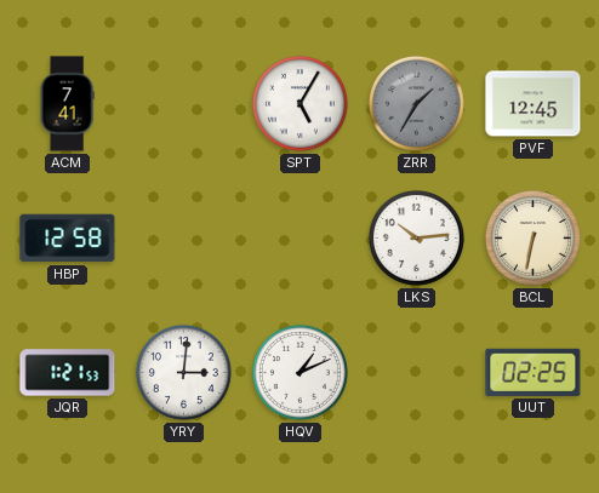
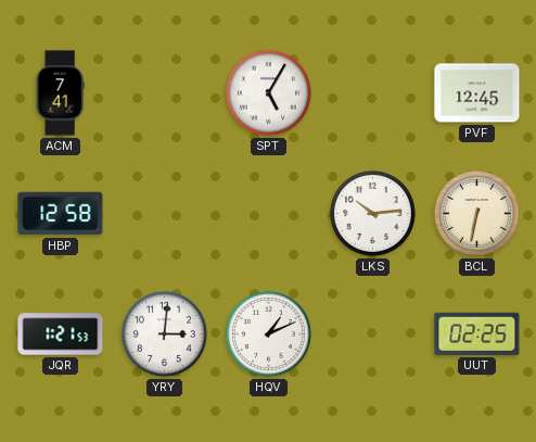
ZRR: 1:35 -> none (416, 103)
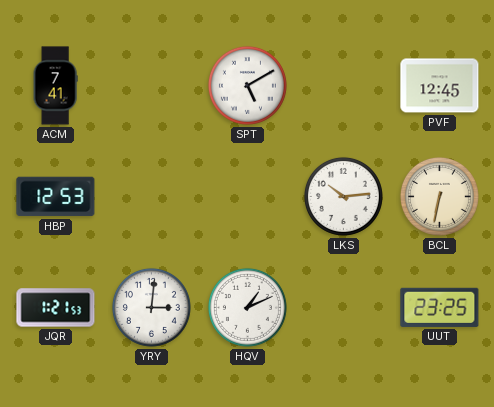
SPT: 5:05 -> 5:10 (247, 85)
HBP: 12:58 -> 12:53 (56, 197)
UUT: 02:25 -> 23:25 (440, 307)
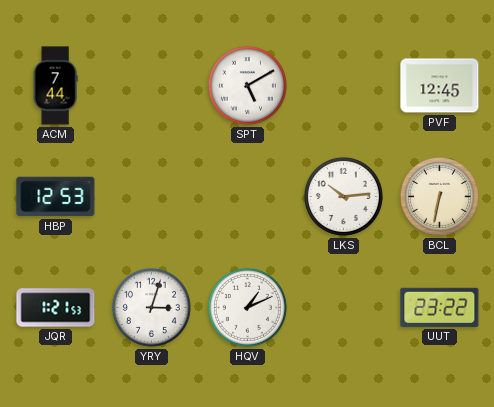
ACM: 7:41 -> 7:44 (55, 86)
YRY: 3:01 -> 3:03 (151, 307)
UUT: 23:25 -> 23:22 (440, 307)
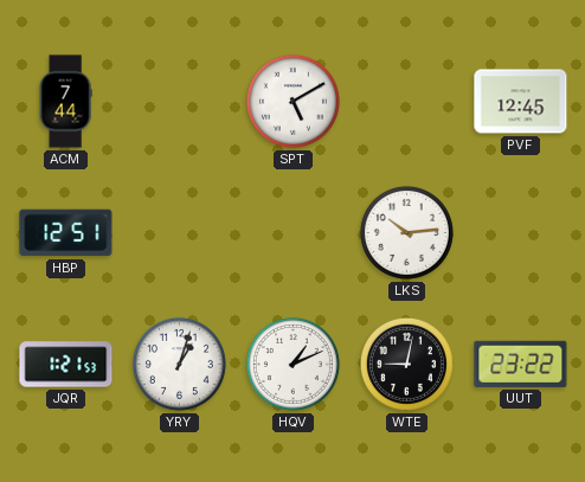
HBP: 12:53 -> 12:51 (66, 233)
BCL: 6:32 -> none (439, 196)
YRY: 3:03 -> 1:03 (179, 364)
WTE: none -> 9:02 (406, 364)
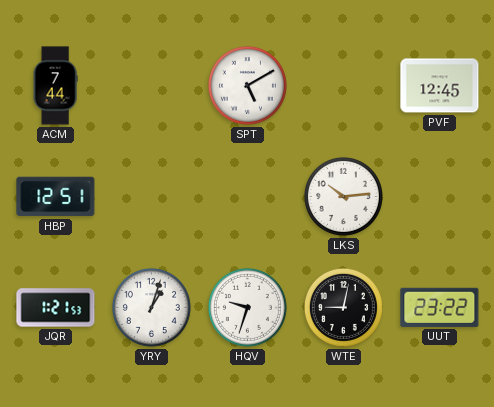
HQV: 1:11 -> 9:33 (247, 307)
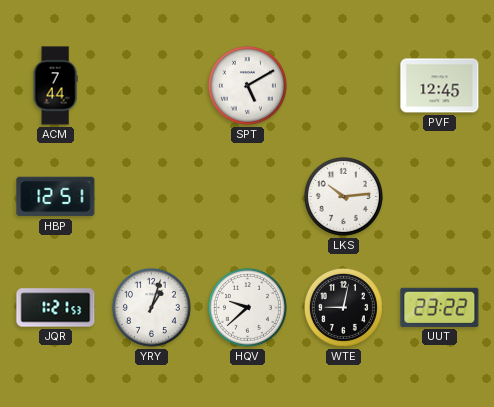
HQV: 9:33 -> 9:38 (247, 307)
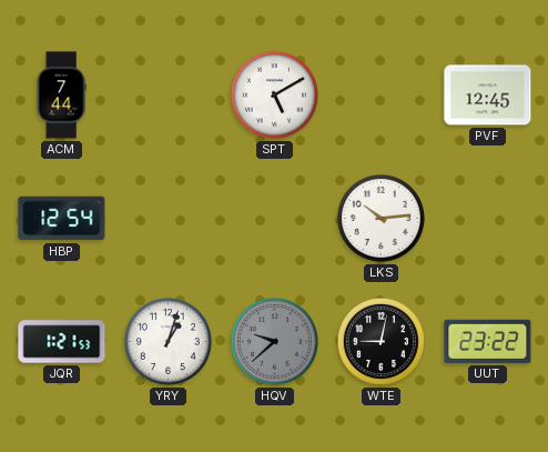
HBP: 12:51 -> 12:54 (62, 219)
HQV dial: white -> grey (274, 341)
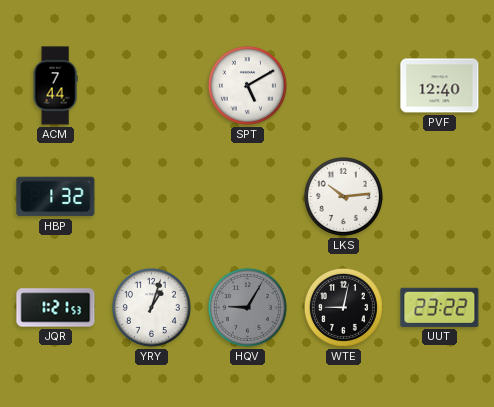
PVF: 12:45 -> 12:40 (440, 86)
HBP: 12:54 -> 1:32 (56, 197)
HQV: 9:38 -> 9:05 (247, 307)
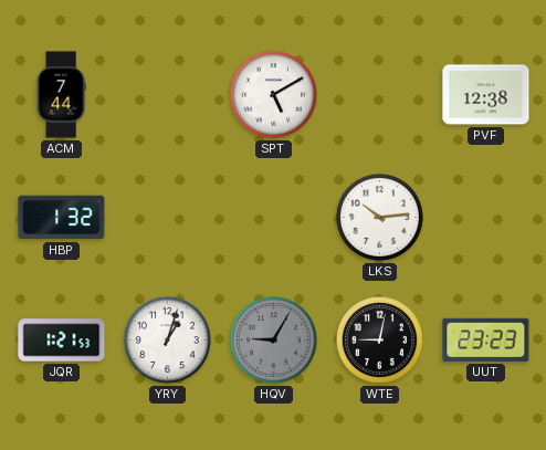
PVF: 12:40 -> 12:38 (486, 95)
UUT: 23:22 -> 23:23 (486, 339)
